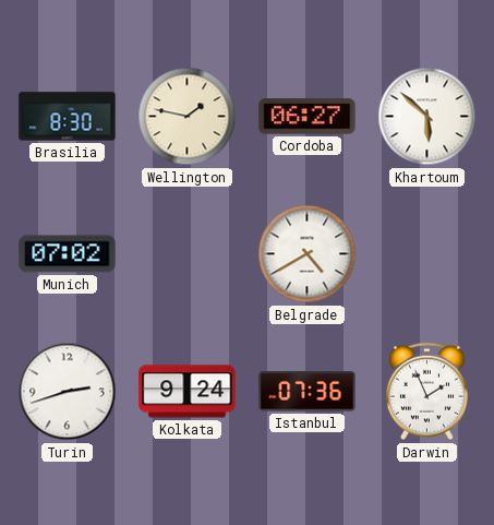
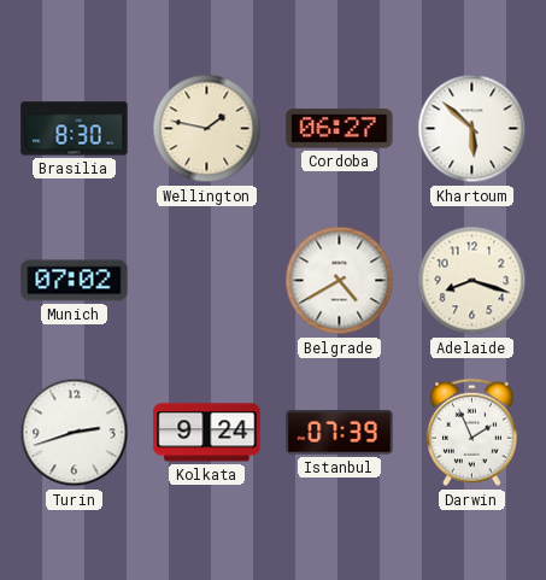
Adelaide: none -> 8:18 (472, 281)
Istanbul: 07:36 -> 07:39 (340, 433)
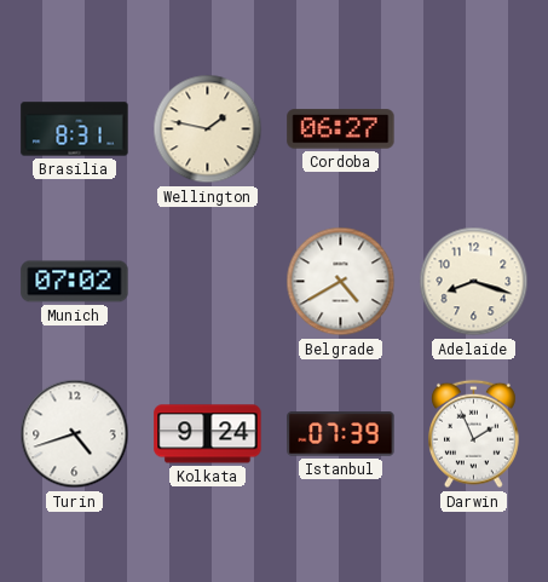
Brasilia: 8:30 -> 8:31 (75, 129)
Khartoum: 5:52 -> none (472, 129)
Turin: 2:42 -> 4:42 (75, 434)
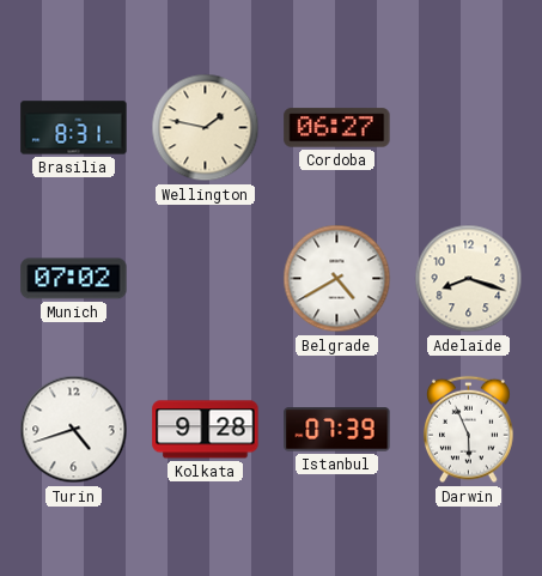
Kolkata: 9:24 -> 9:28 (206, 430)
Darwin: 1:56 -> 5:56 (469, 430)
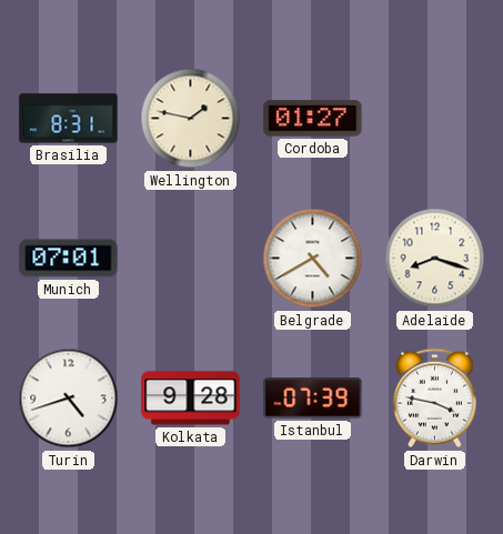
Cordoba: 06:27 -> 01:27 (313, 119)
Munich: 07:02 -> 07:01 (69, 259)
Darwin: 5:56 -> 3:47 (435, 399)
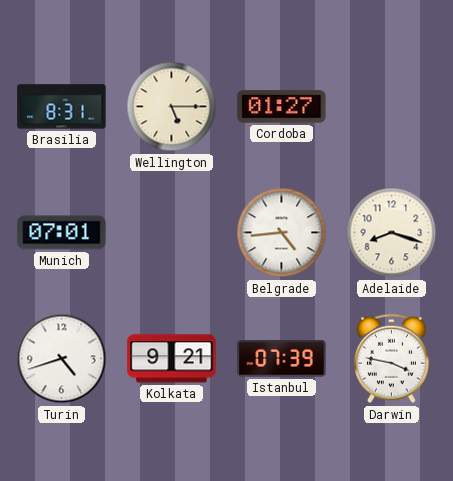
Wellington: 1:47 -> 5:15 (172, 107)
Belgrade: 4:40 -> 4:44 (282, 233)
Kolkata: 9:28 -> 9:21 (172, 359)
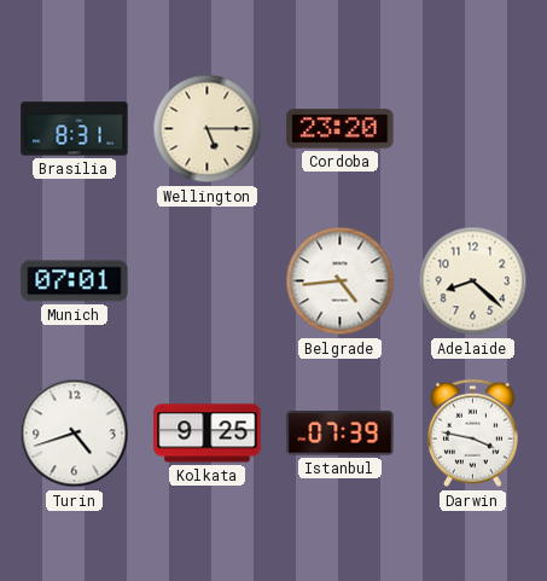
Cordoba: 01:27 -> 23:20 (341, 129)
Adelaide: 8:18 -> 8:22 (473, 281)
Kolkata: 9:21 -> 9:25 (208, 434)
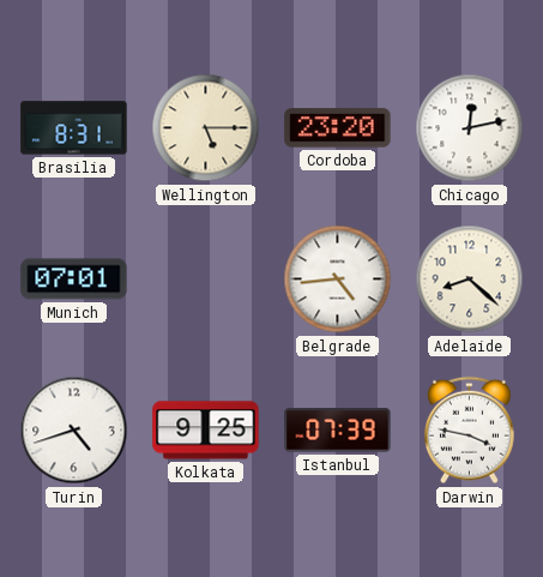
Chicago: none -> 12:13 (470, 128)
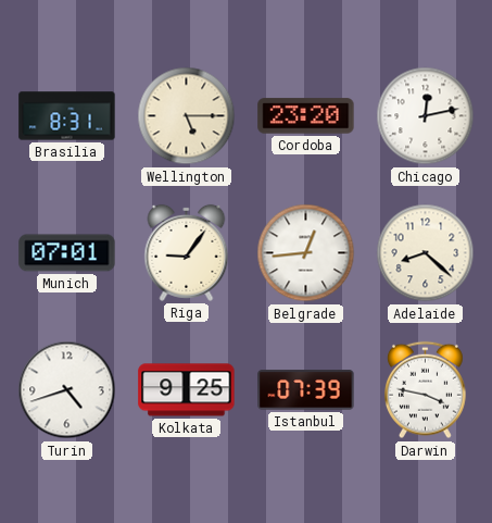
Riga: none -> 9:06 (187, 252)
Belgrade: 4:44 -> 12:44 (306, 253)
